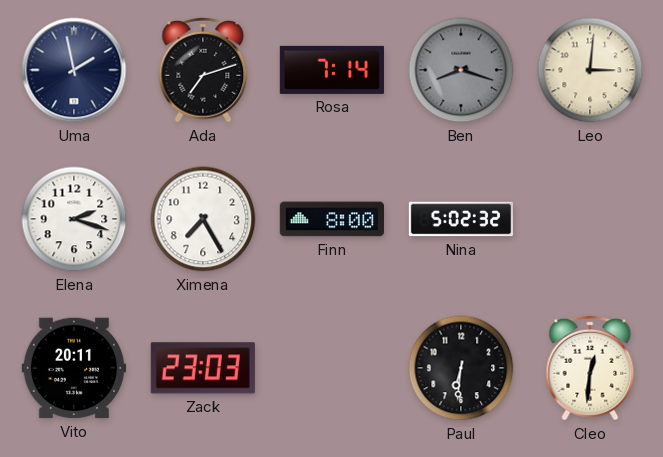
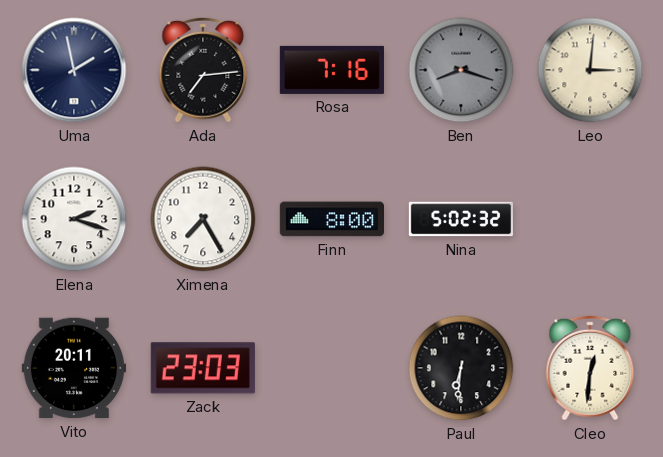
Ada: 7:12 -> 7:14 (203, 70)
Rosa: 7:14 -> 7:16 (332, 70)
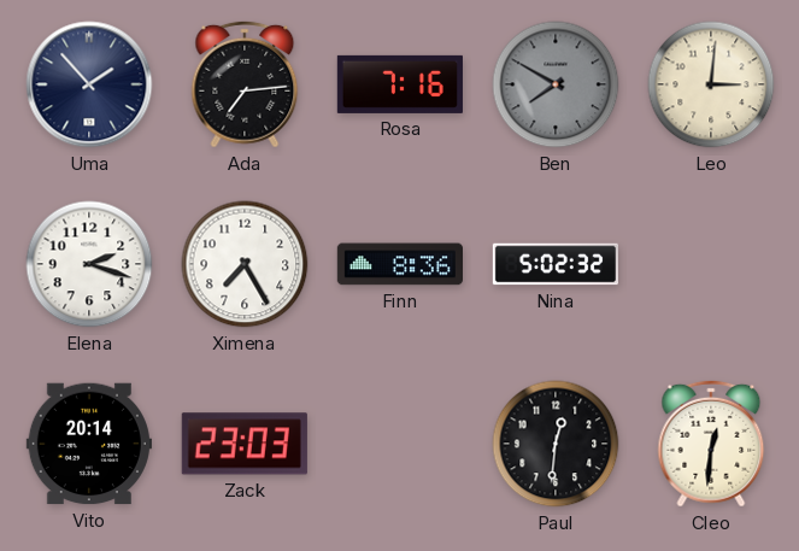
Uma: 1:58 -> 1:53 (89, 84)
Ben: 8:18 -> 7:50 (556, 84)
Finn: 8:00 -> 8:36 (399, 264)
Vito: 20:11 -> 20:14 (89, 444)
Paul: 6:31 -> 12:31 (556, 444)
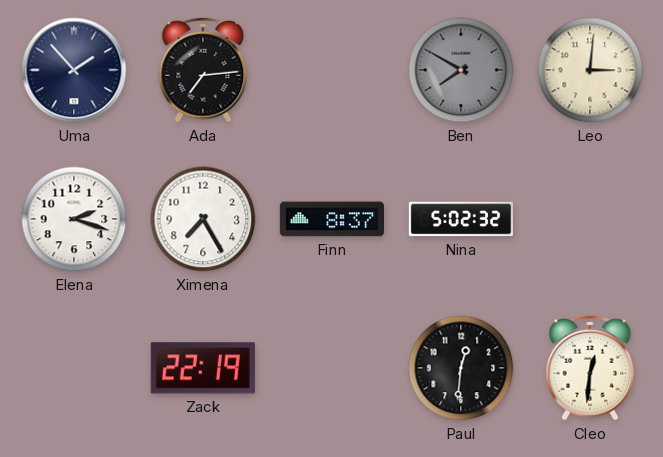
Rosa: 7:16 -> none (400, 84)
Finn: 8:36 -> 8:37 (331, 219)
Vito: 20:14 -> none (89, 444)
Zack: 23:03 -> 22:19 (203, 368)
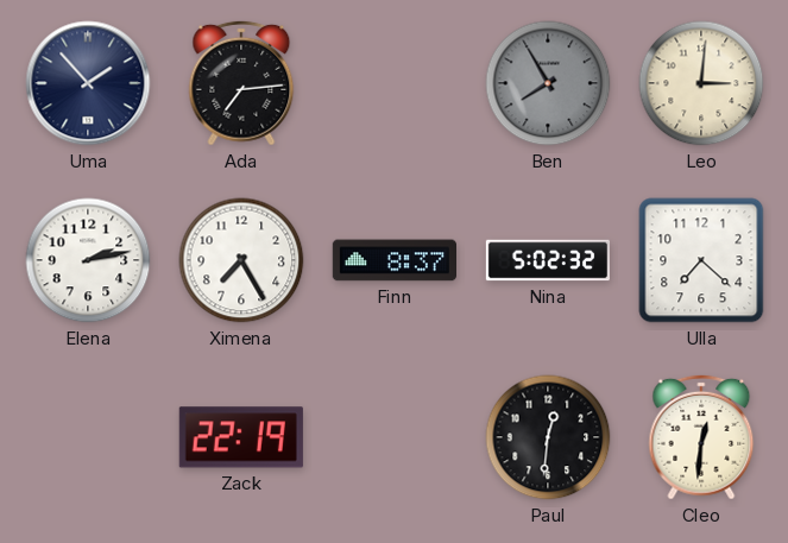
Ben: 7:50 -> 7:55 (548, 83)
Elena: 2:18 -> 2:13 (88, 260)
Ulla: none -> 7:22 (701, 260)
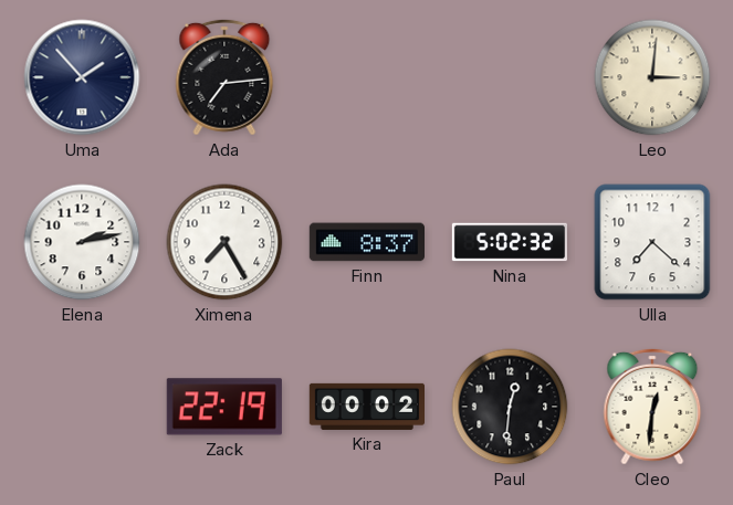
Ben: 7:55 -> none (548, 83)
Kira: none -> 00:02 (366, 407)
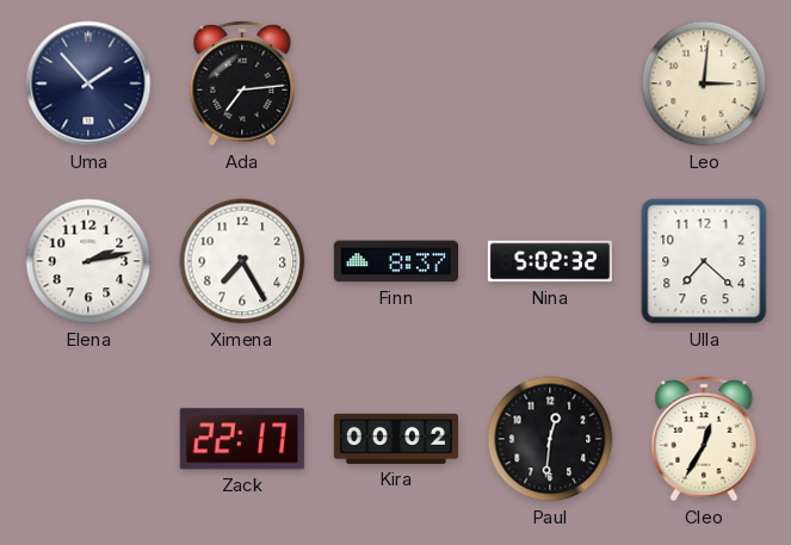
Zack: 22:19 -> 22:17 (242, 439)
Cleo: 12:31 -> 12:35 (704, 439)
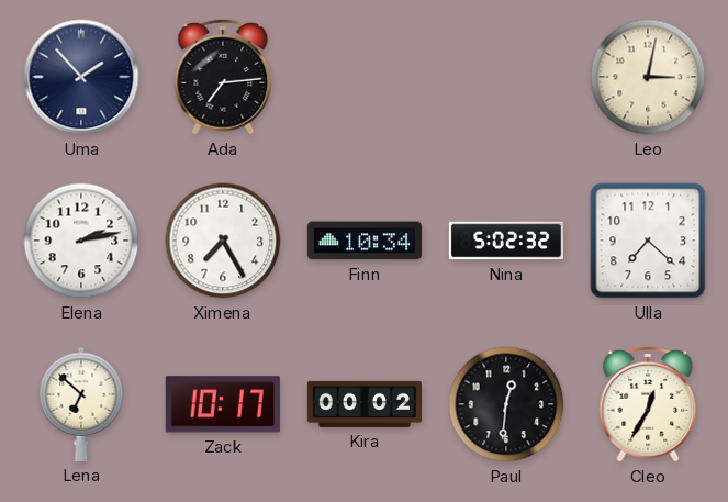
Leo: 3:01 -> 3:02 (648, 77)
Finn: 8:37 -> 10:34 (363, 241)
Lena: none -> 6:52 (81, 404)
Zack: 22:17 -> 10:17 (223, 404)
